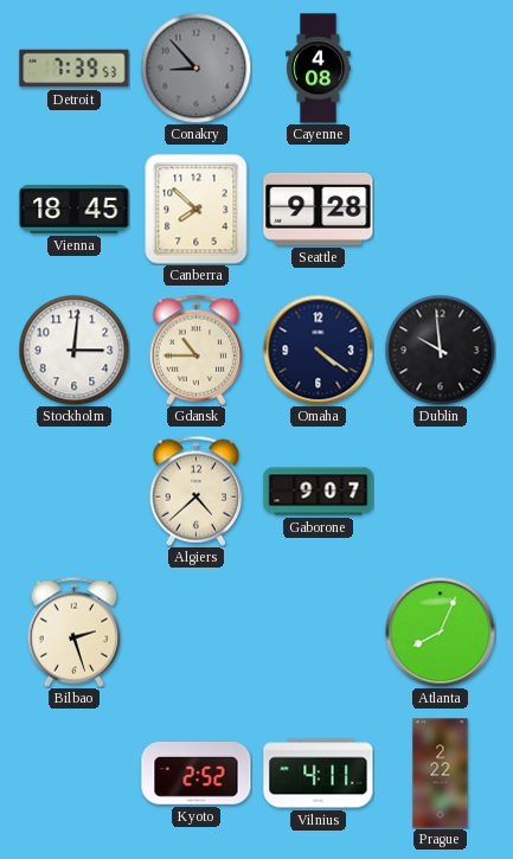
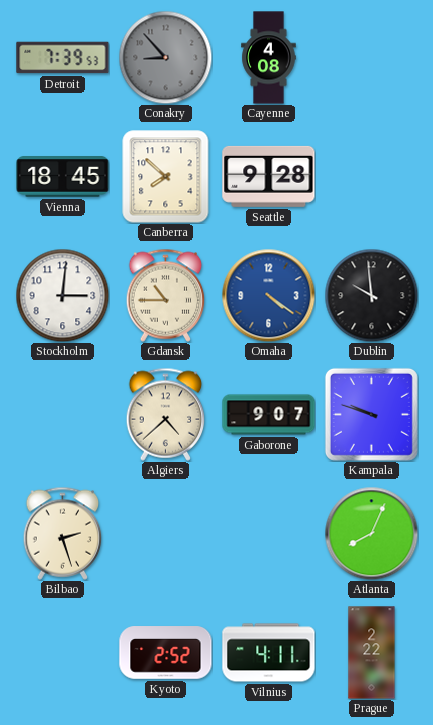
Omaha dial: navy -> blue (268, 295)
Kampala: none -> 9:48 (371, 414)
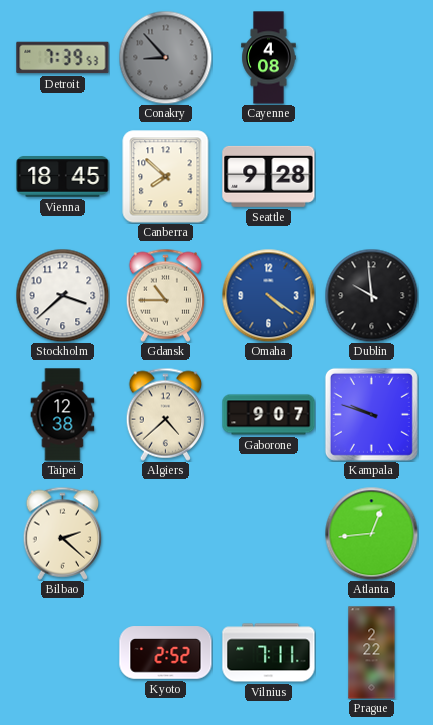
Stockholm: 3:01 -> 3:38 (62, 295)
Taipei: none -> 12:38 (63, 415)
Bilbao: 2:27 -> 2:22 (63, 533)
Atlanta: 8:04 -> 12:44 (371, 533)
Vilnius: 4:11 -> 7:11 (269, 653)
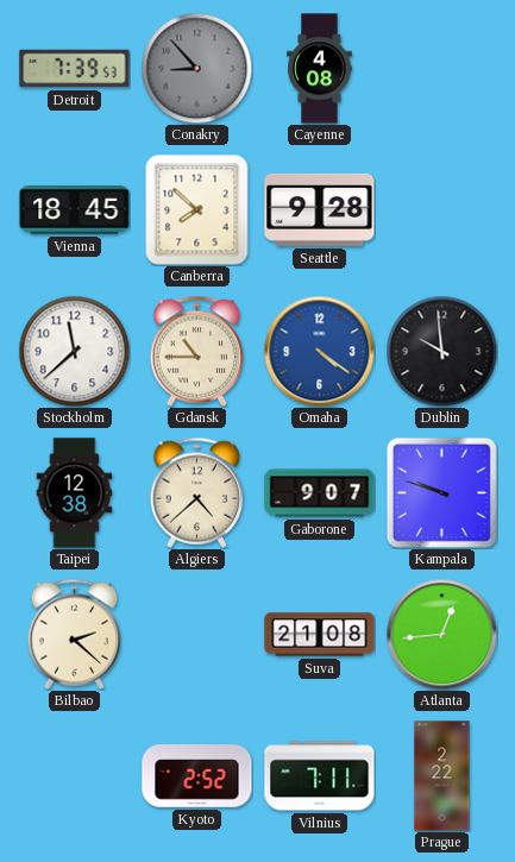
Stockholm: 3:38 -> 11:38 (74, 351)
Suva: none -> 21:08 (320, 635)
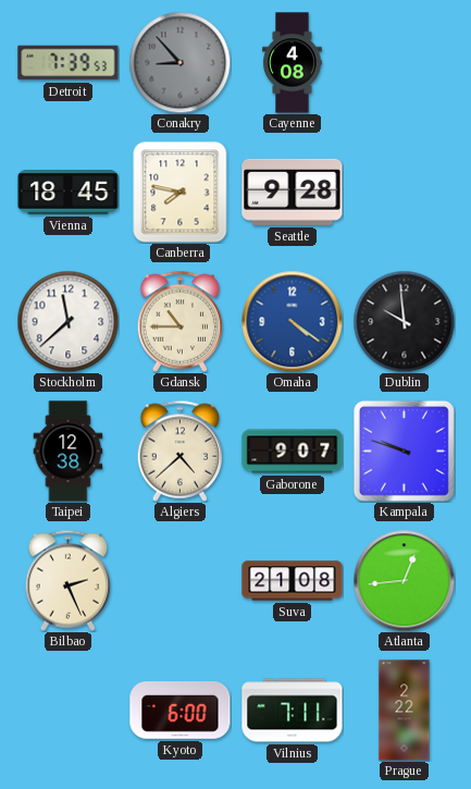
Canberra: 7:52 -> 7:47 (181, 193)
Bilbao: 2:22 -> 2:26 (69, 580)
Kyoto: 2:52 -> 6:00 (181, 711)
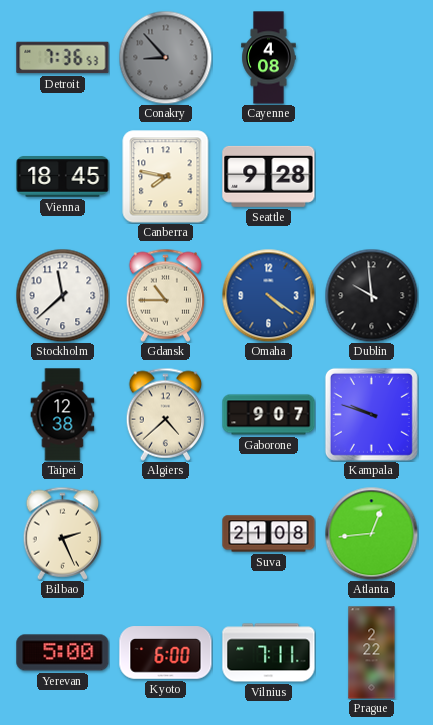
Detroit: 7:39 -> 7:36 (63, 58)
Yerevan: none -> 5:00 (63, 653)
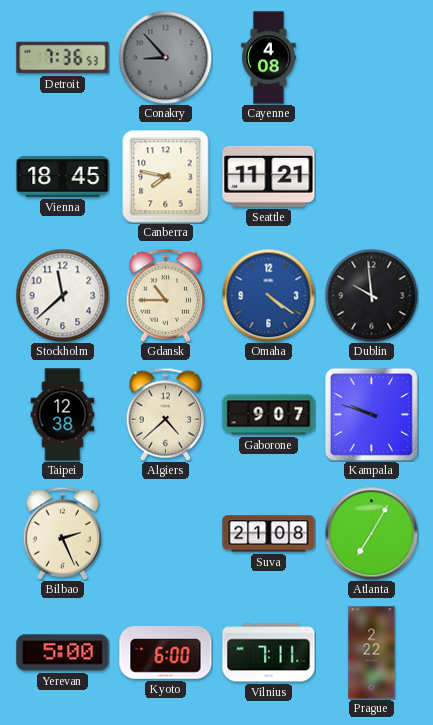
Seattle: 9:28 -> 11:21 (269, 176)
Atlanta: 12:44 -> 7:05 (371, 533)
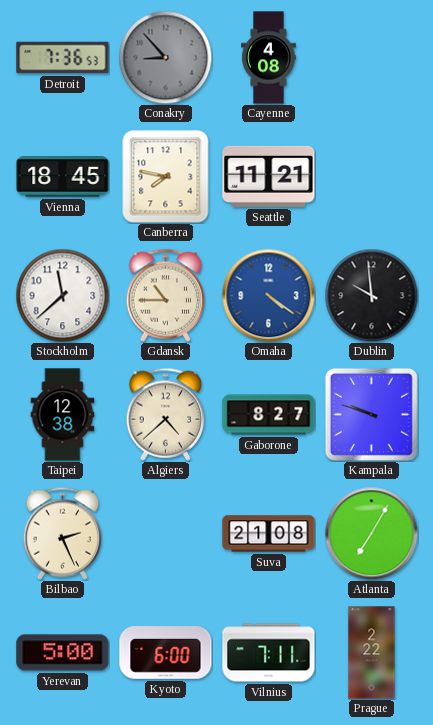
Gaborone: 9:07 -> 8:27 (269, 415)
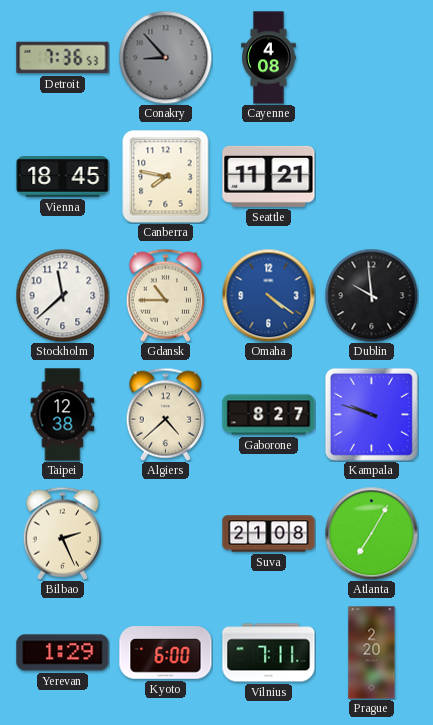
Yerevan: 5:00 -> 1:29 (63, 653)
Prague: 2:22 -> 2:20 (372, 653)
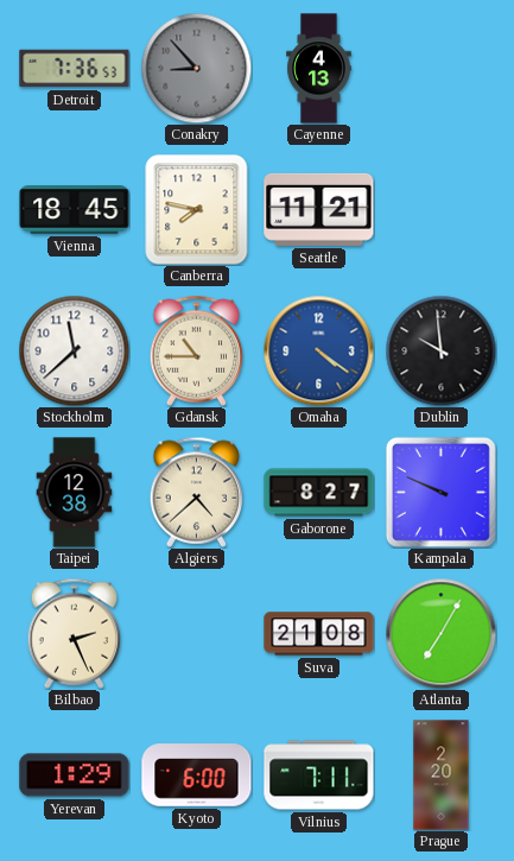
Cayenne: 4:08 -> 4:13 (319, 69)
Kampala: 9:48 -> 9:49 (440, 492)
